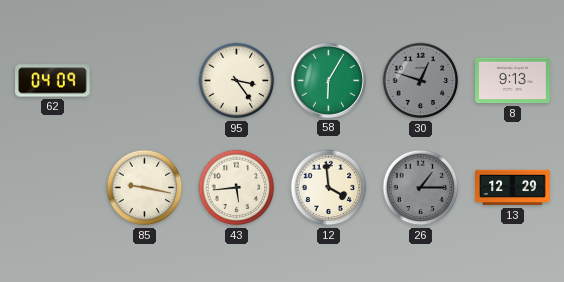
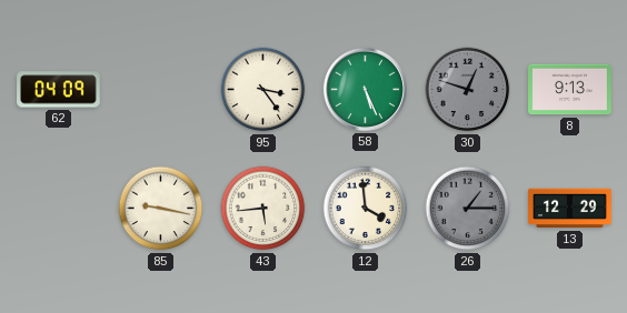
58: 6:05 -> 5:26 (365, 89)
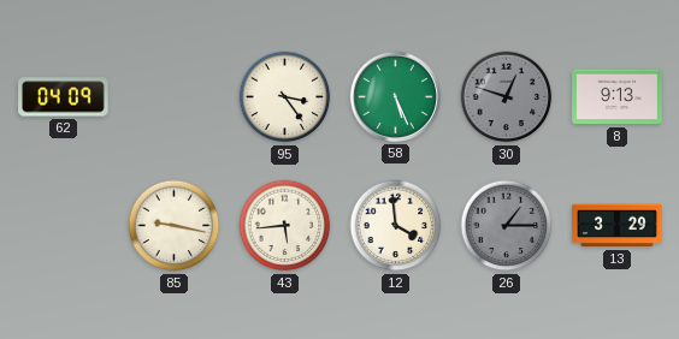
13: 12:29 -> 3:29 (618, 226)
